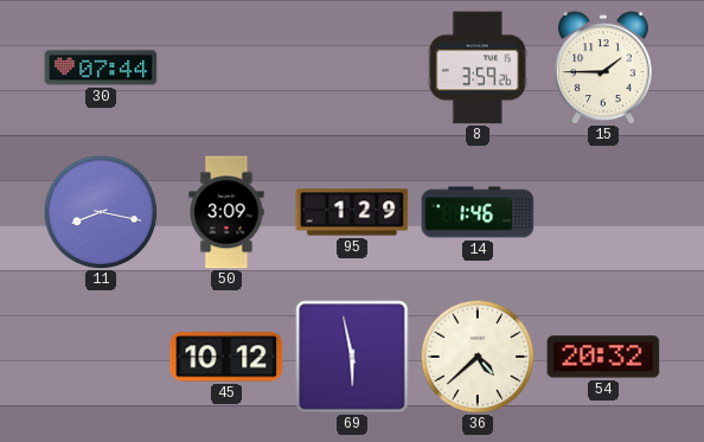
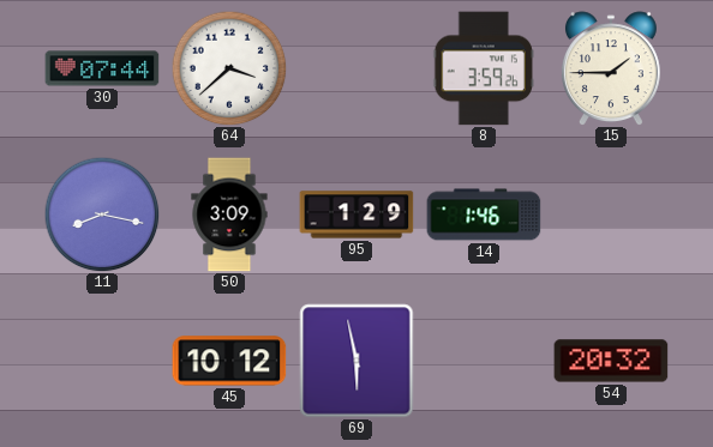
64: none -> 3:38 (229, 68)
36: 4:38 -> none (478, 357)
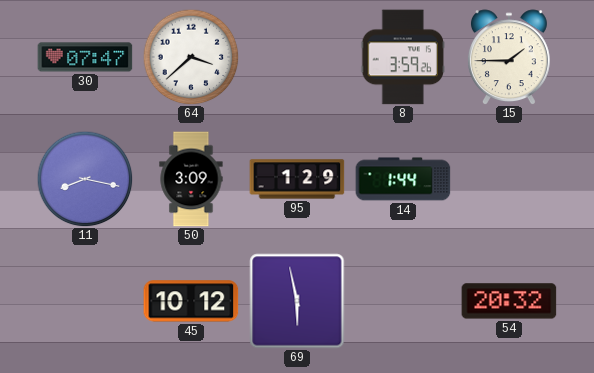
30: 07:44 -> 07:47 (85, 57)
14: 1:46 -> 1:44 (403, 179)
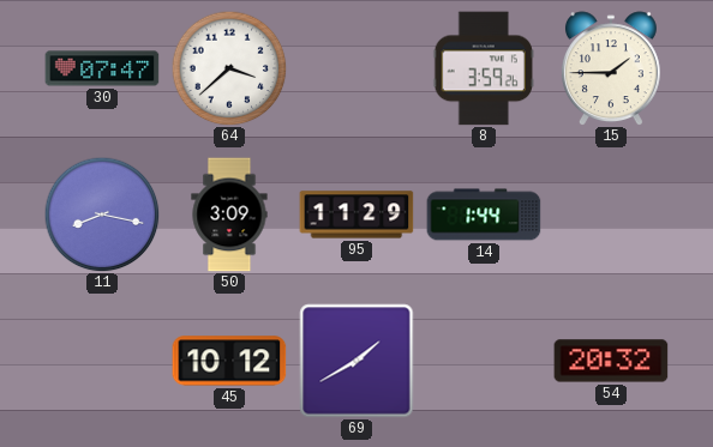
95: 1:29 -> 11:29 (356, 215)
69: 5:58 -> 1:40 (356, 361)
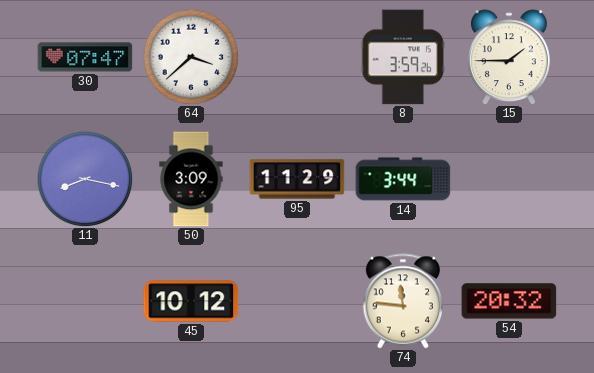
14: 1:44 -> 3:44 (403, 179)
69: 1:40 -> none (356, 361)
74: none -> 11:46 (402, 301)
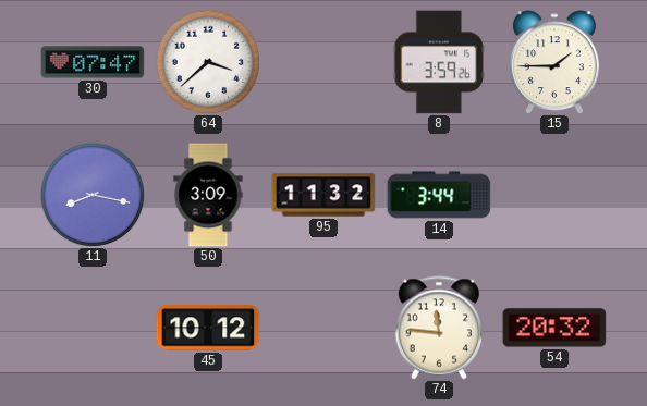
95: 11:29 -> 11:32 (323, 195)
